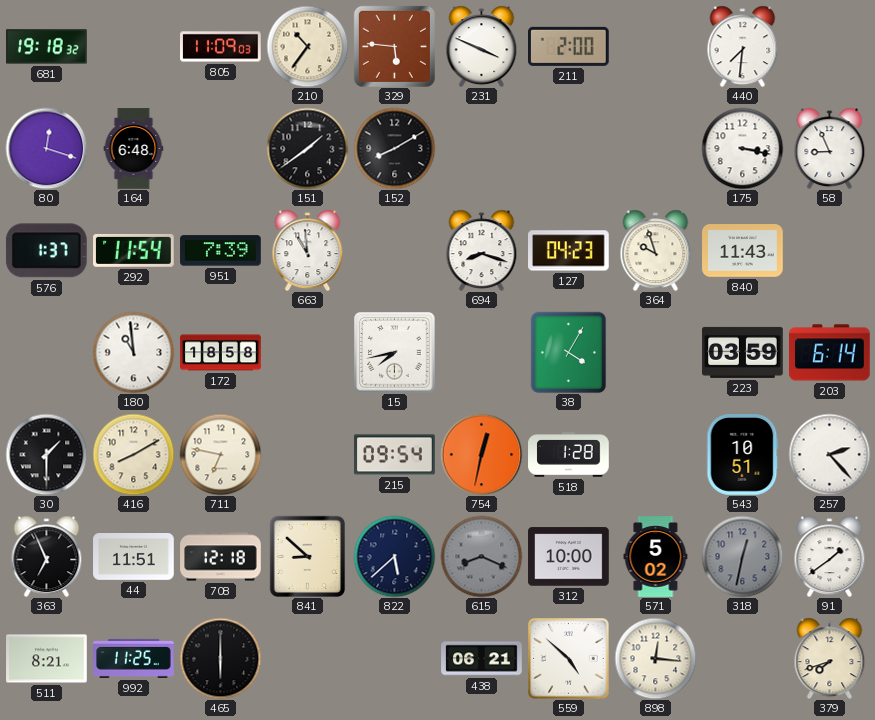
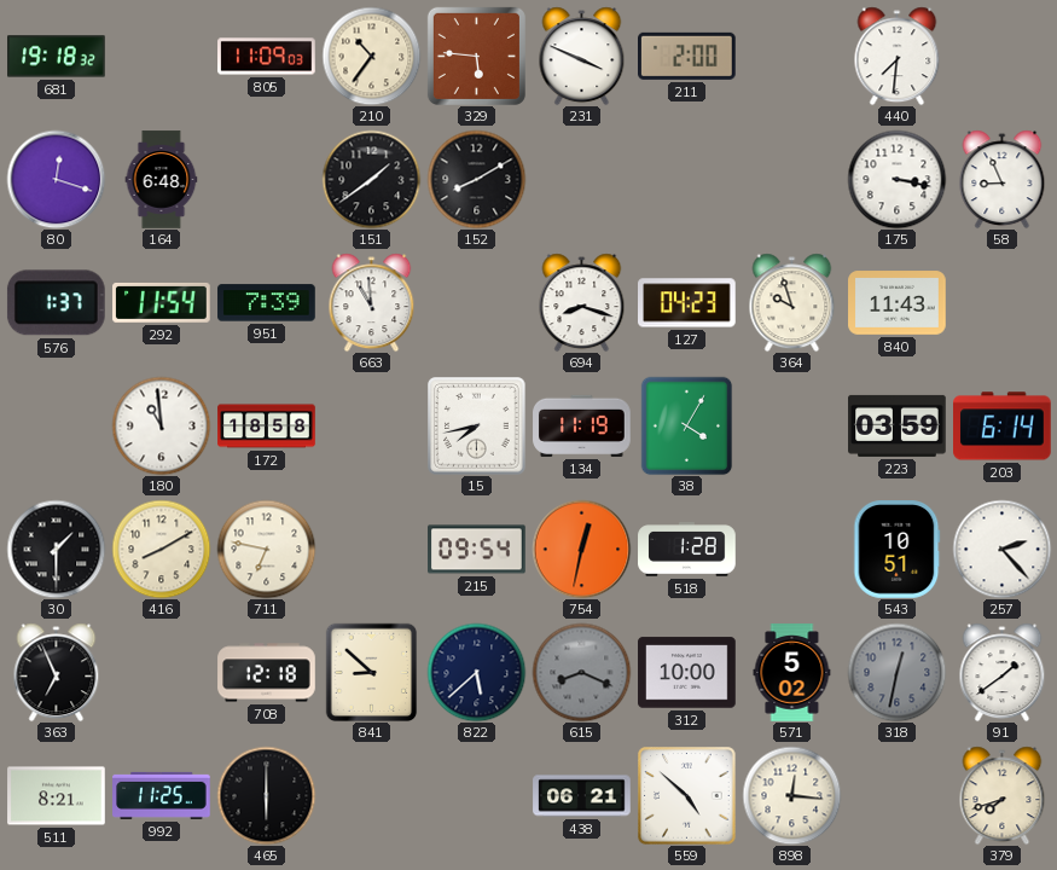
134: none -> 11:19 (582, 425)
44: 11:51 -> none (134, 557)
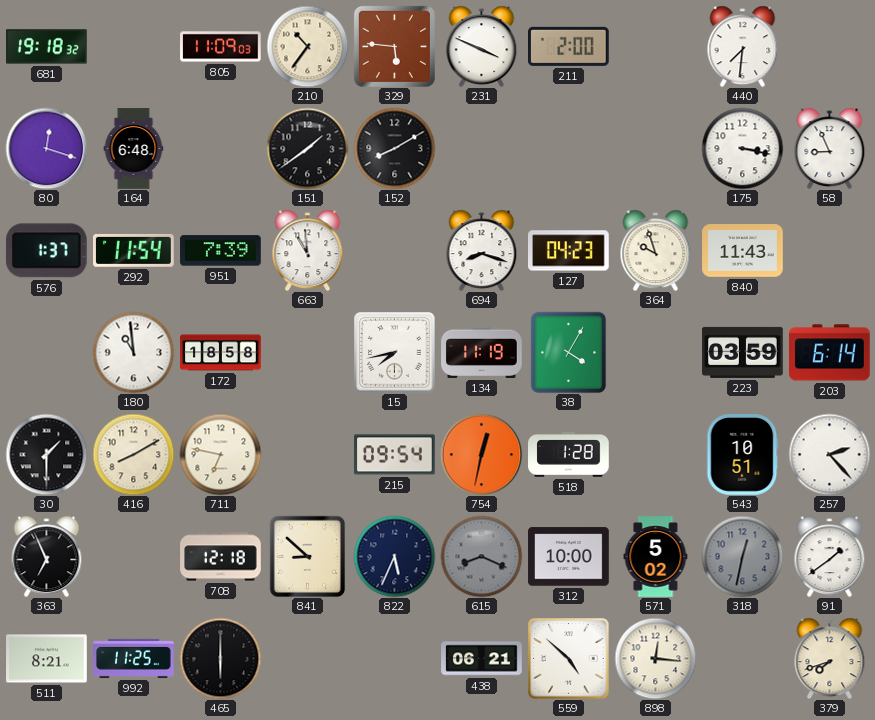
822: 5:38 -> 5:34 (394, 556)
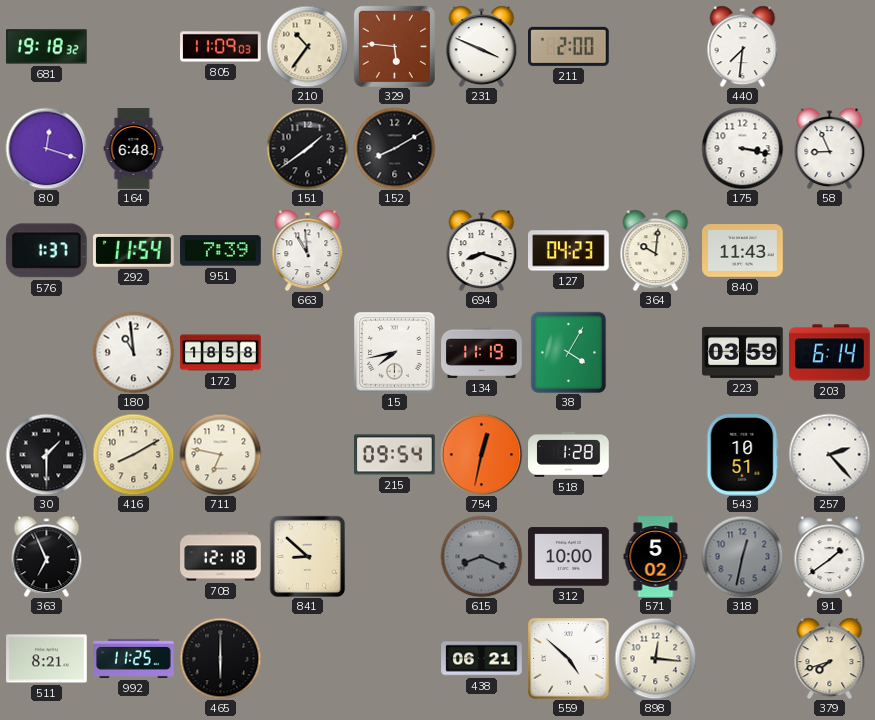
364: 9:57 -> 10:01 (656, 250)
822: 5:34 -> none (394, 556)
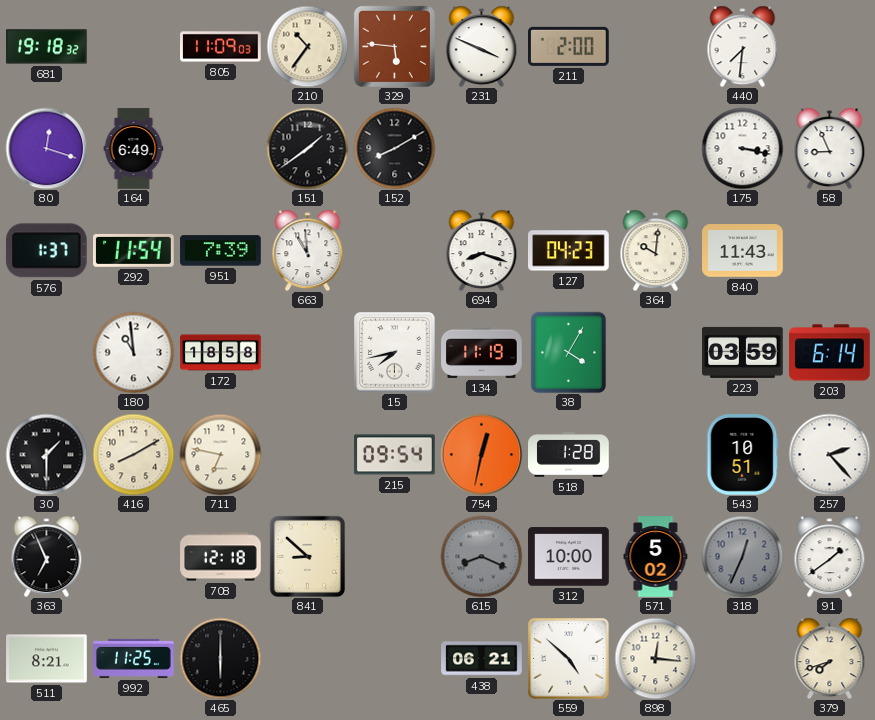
164: 6:48 -> 6:49 (134, 149)
318: 12:32 -> 12:34 (742, 556)
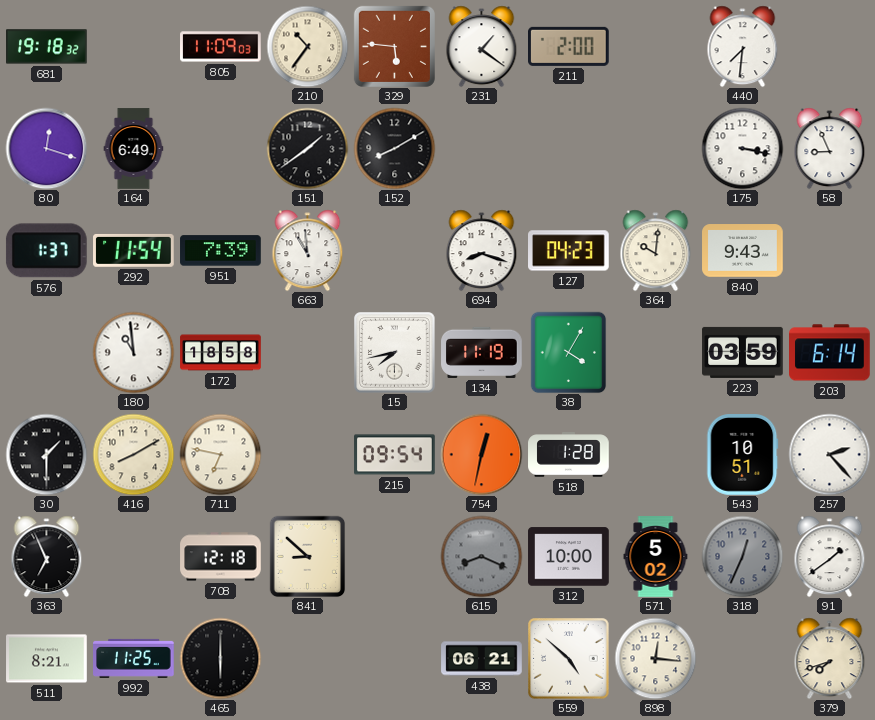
231: 3:49 -> 1:21 (482, 46)
840: 11:43 -> 9:43 (743, 251)
